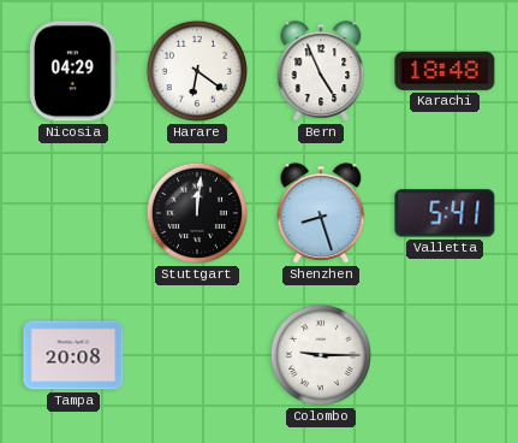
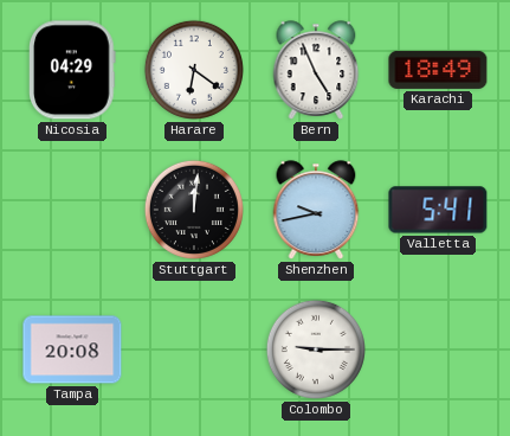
Karachi: 18:48 -> 18:49 (438, 70)
Shenzhen: 8:27 -> 9:43 (316, 210)
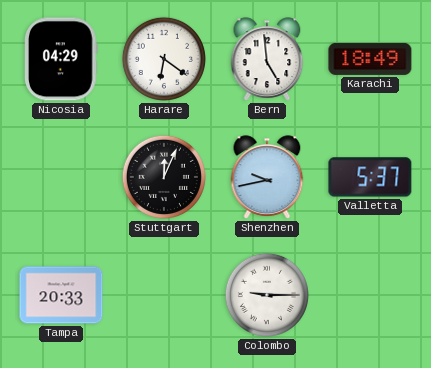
Bern: 4:56 -> 4:59 (267, 59)
Stuttgart: 12:01 -> 12:04 (164, 177)
Valletta: 5:41 -> 5:37 (370, 177)
Tampa: 20:08 -> 20:33 (61, 295)
